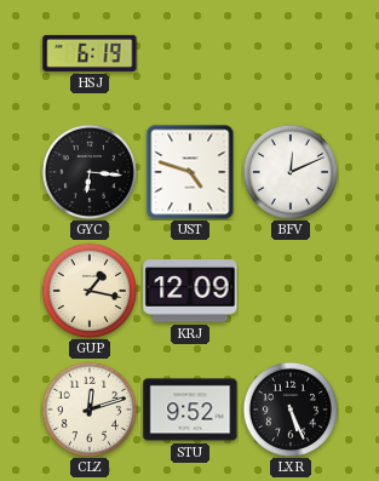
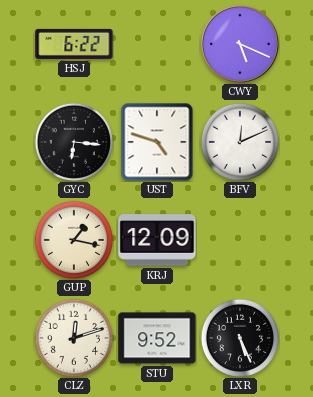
HSJ: 6:19 -> 6:22 (74, 44)
CWY: none -> 5:19 (240, 44)
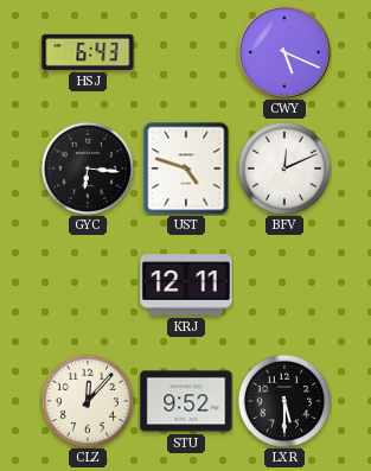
HSJ: 6:22 -> 6:43 (88, 52)
GUP: 1:17 -> none (73, 239)
KRJ: 12:09 -> 12:11 (186, 285)
CLZ: 12:12 -> 12:07 (87, 400)
LXR: 5:26 -> 5:30 (283, 400)
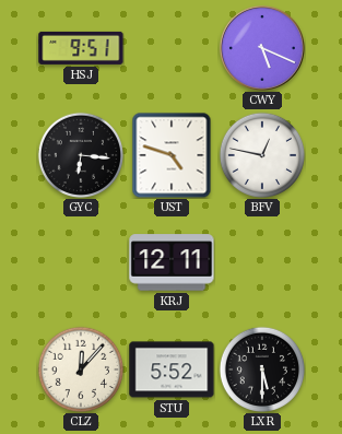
HSJ: 6:43 -> 9:51 (81, 48)
BFV: 12:11 -> 12:47 (261, 154)
STU: 9:52 -> 5:52 (172, 370)
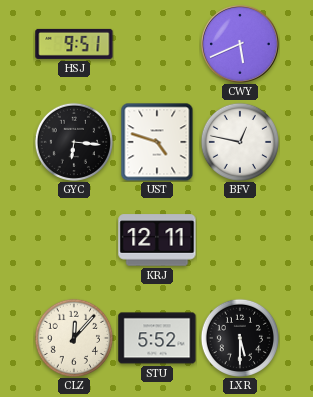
CWY: 5:19 -> 5:41 (240, 44)
